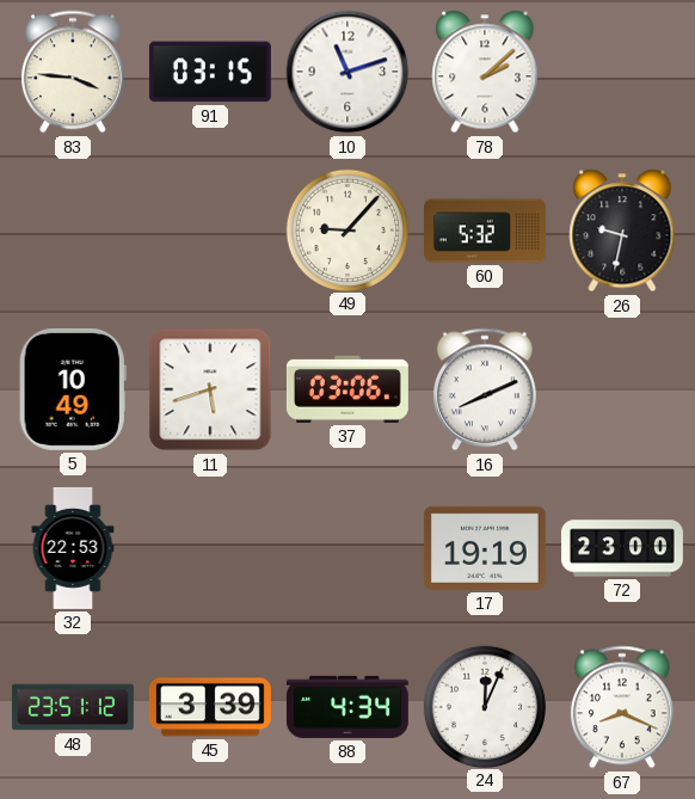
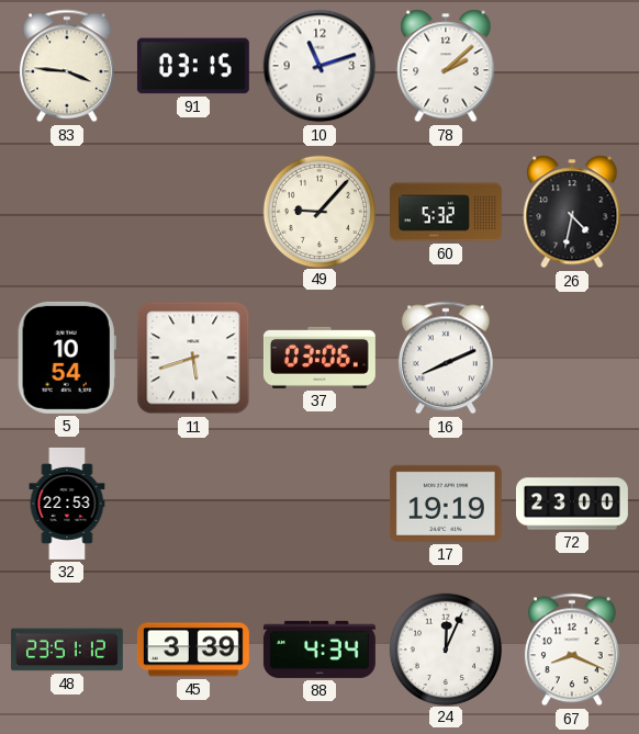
26: 9:32 -> 4:32 (572, 212)
5: 10:49 -> 10:54 (67, 358)
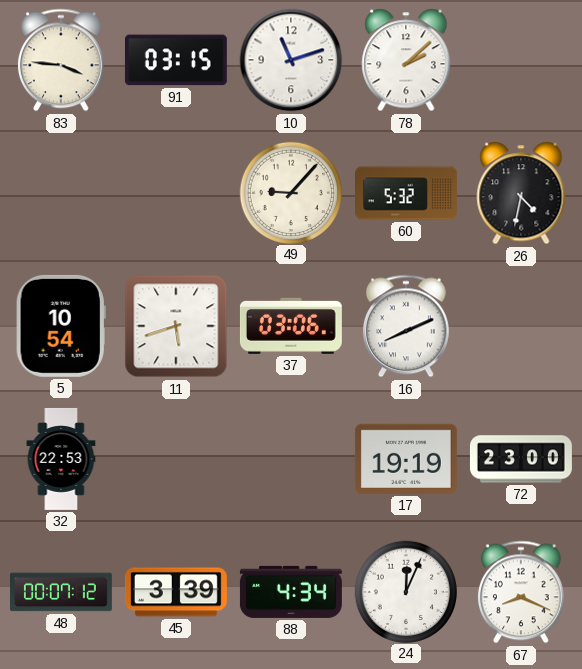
48: 23:51 -> 00:07 (61, 592)
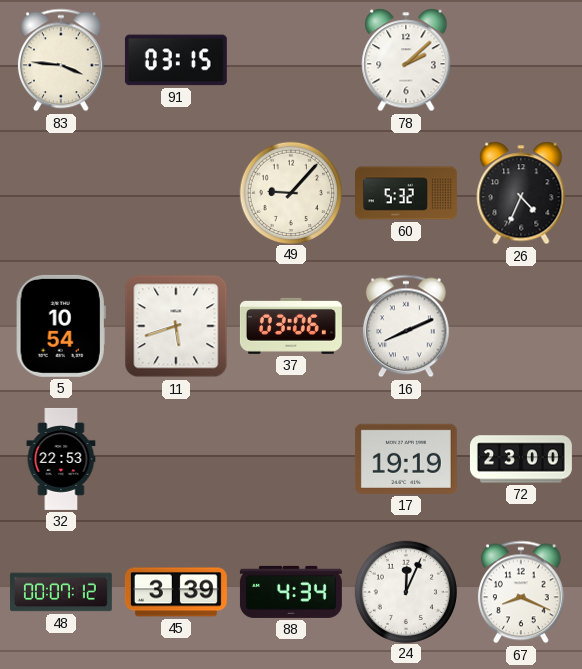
10: 11:12 -> none (291, 60)
26: 4:32 -> 4:34 (521, 193)
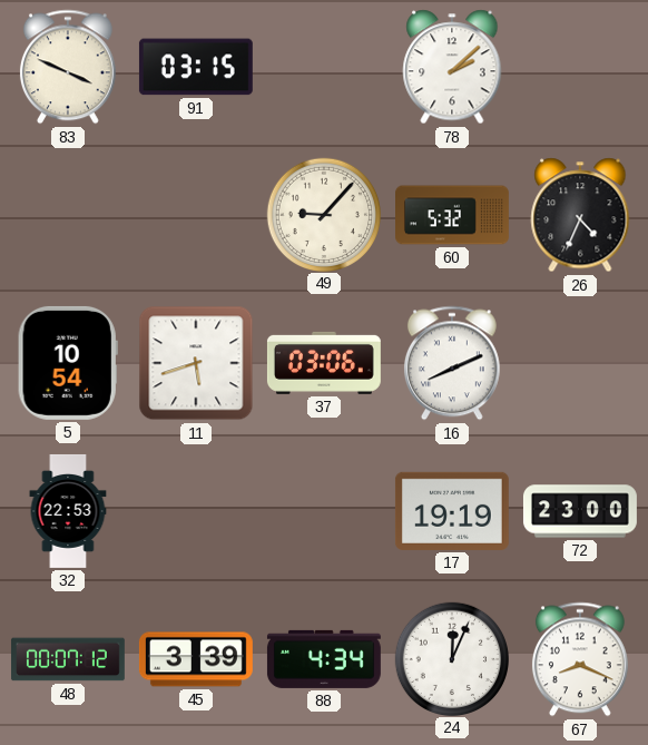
83: 3:46 -> 3:49 (68, 67)
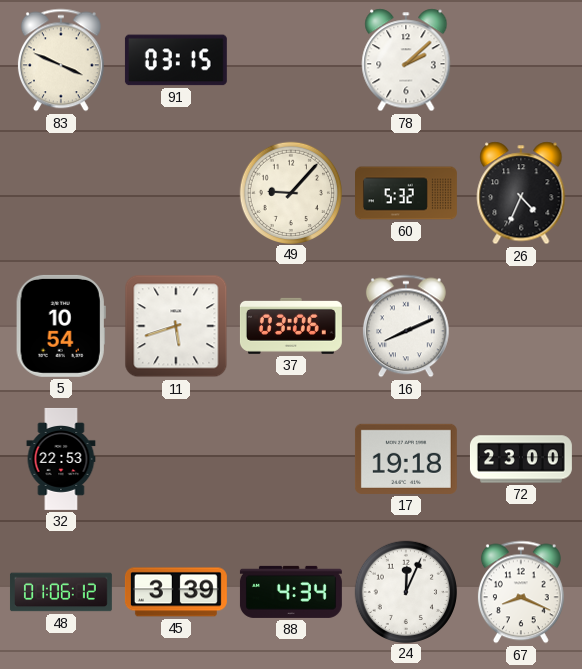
17: 19:19 -> 19:18 (406, 459)
48: 00:07 -> 01:06 (61, 592)
